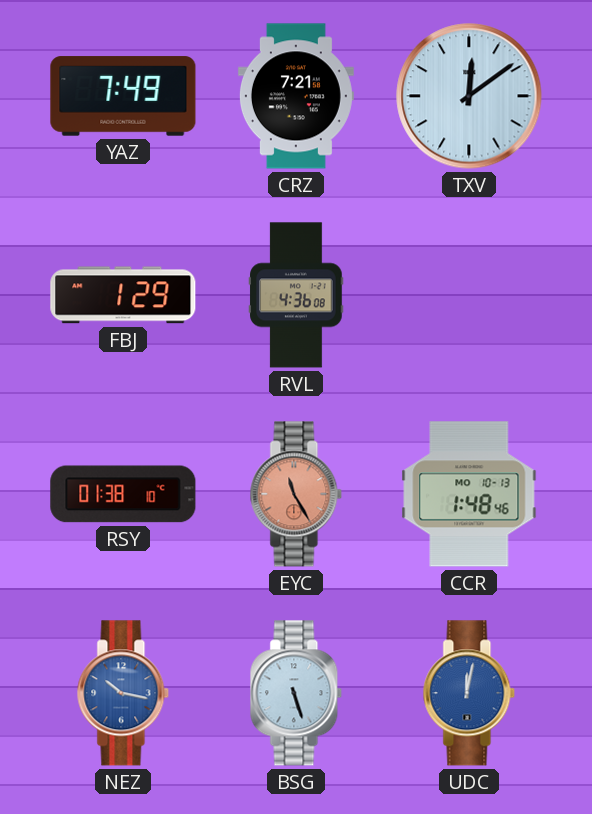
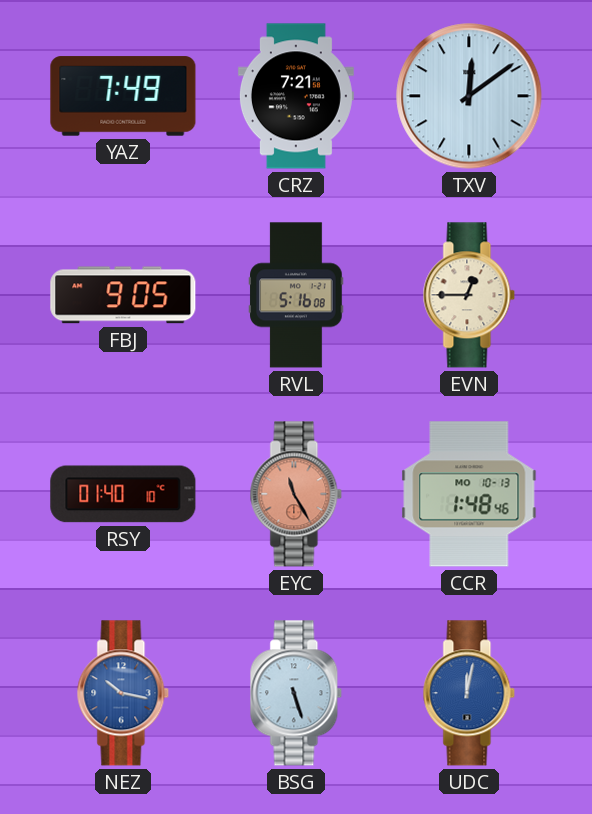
FBJ: 1:29 -> 9:05 (123, 295)
RVL: 4:36 -> 5:16 (296, 295)
EVN: none -> 12:45 (469, 295)
RSY: 01:38 -> 01:40 (123, 494)
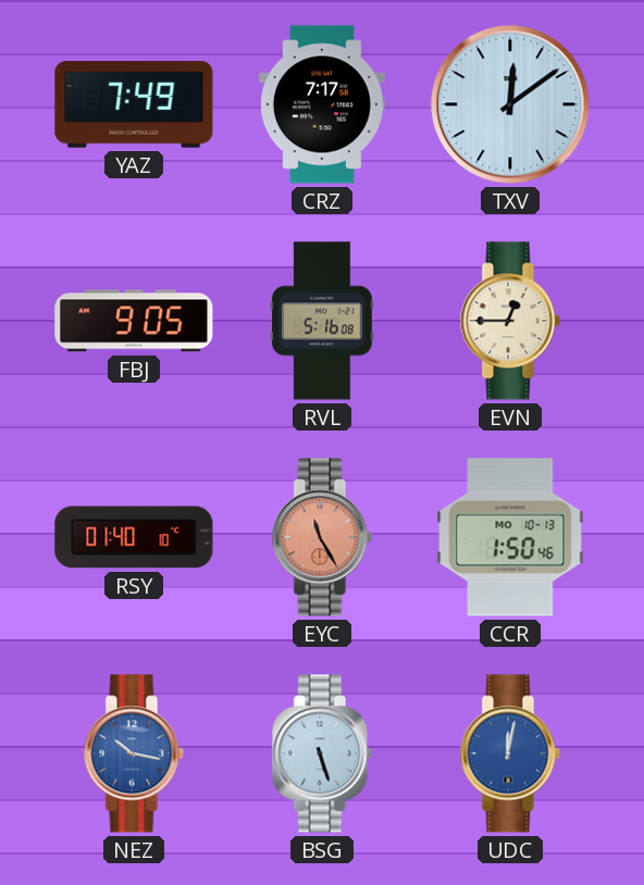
CRZ: 7:21 -> 7:17 (322, 104)
CCR: 1:48 -> 1:50 (510, 537)
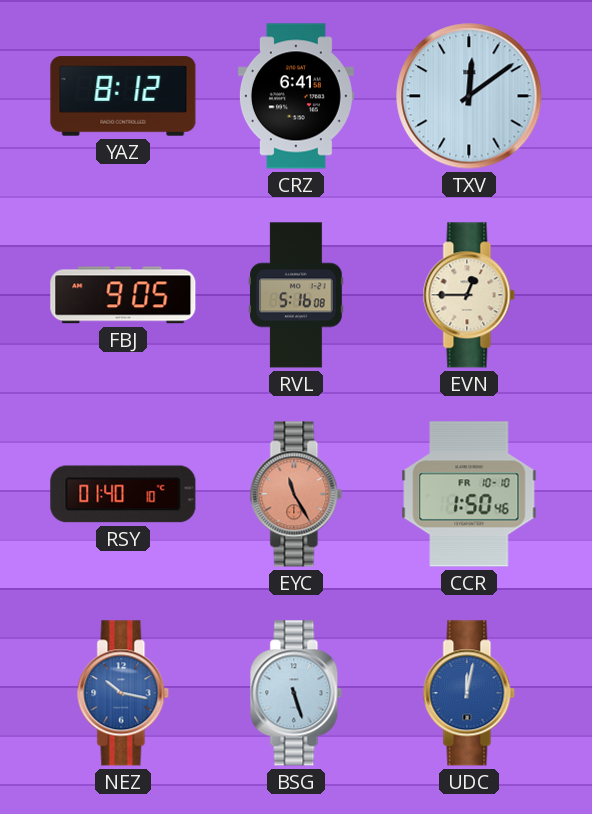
YAZ: 7:49 -> 8:12 (123, 96)
CRZ: 7:17 -> 6:41 (296, 96)
CCR date: MO 10-13 -> FR 10-10 (469, 494)
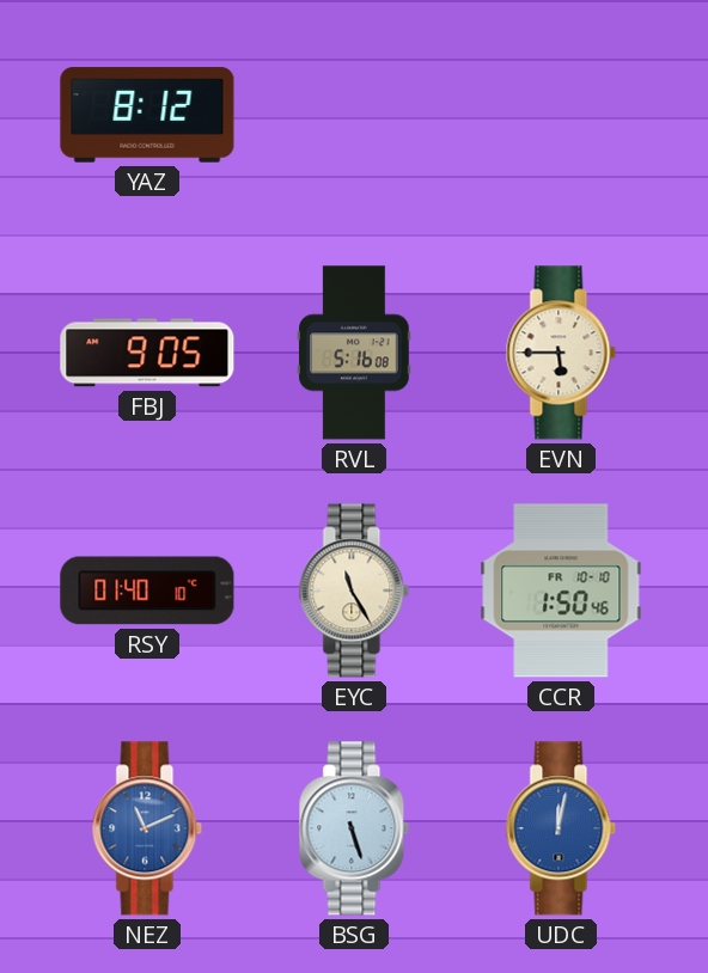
CRZ: 6:41 -> none (296, 96)
TXV: 12:09 -> none (469, 96)
EVN: 12:45 -> 5:45 (561, 353)
EYC dial: salmon -> cream (354, 590)
NEZ: 10:17 -> 11:11 (147, 828)
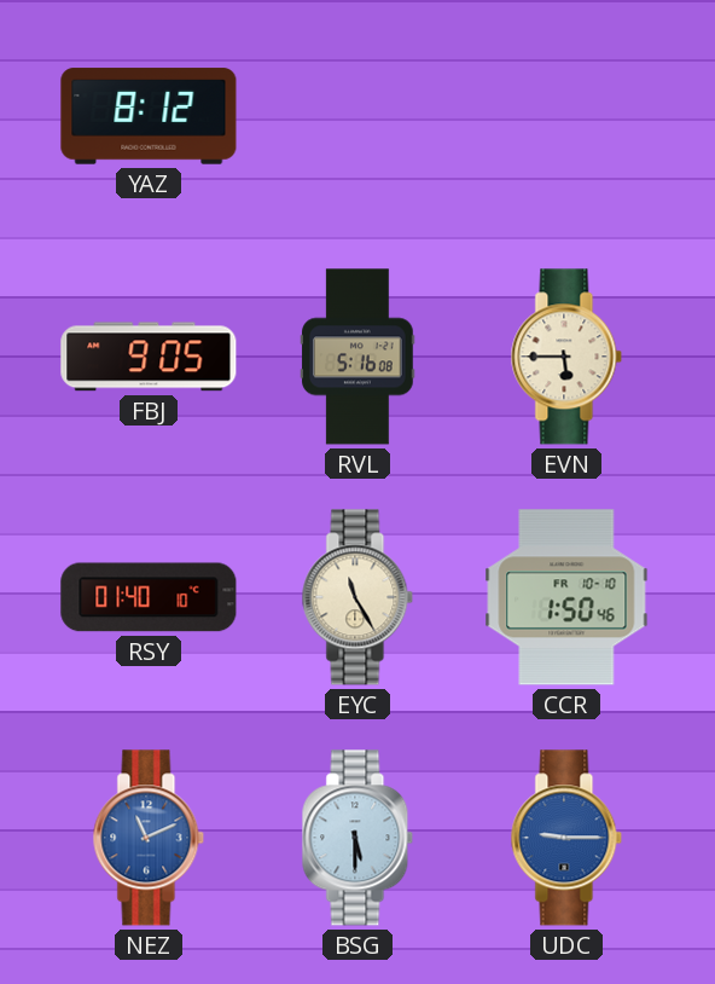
BSG: 5:27 -> 5:30 (357, 838)
UDC: 12:02 -> 9:15 (566, 838)
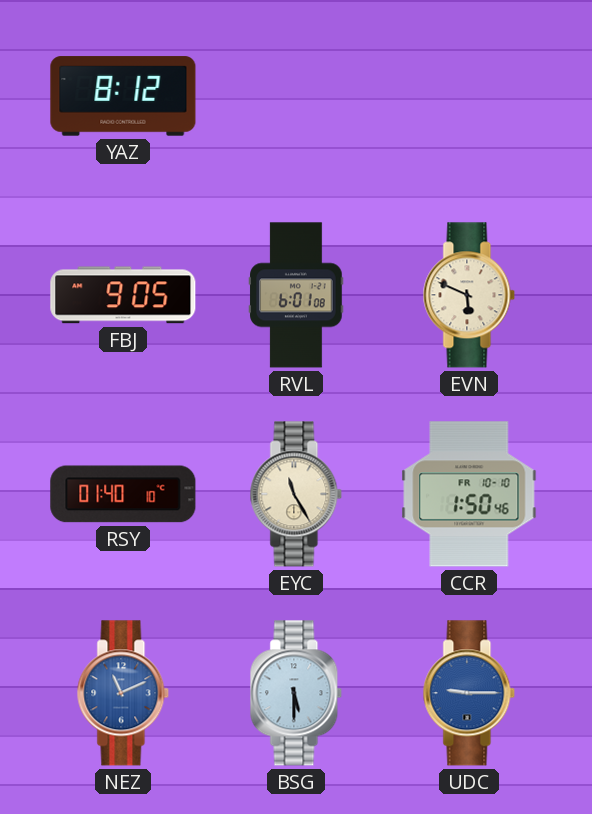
RVL: 5:16 -> 6:01 (296, 295)
EVN: 5:45 -> 5:49 (469, 295)
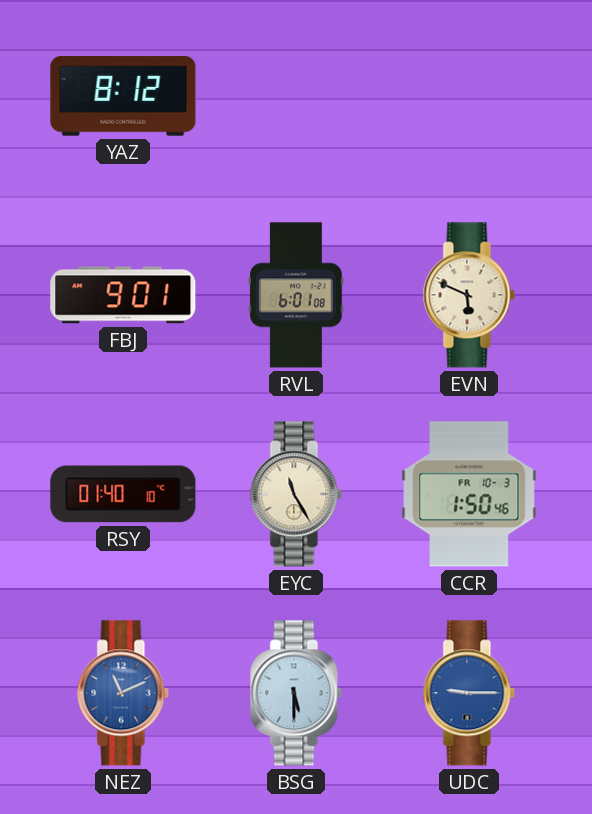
FBJ: 9:05 -> 9:01 (123, 295)
CCR date: FR 10-10 -> FR 10-3 (469, 494)
